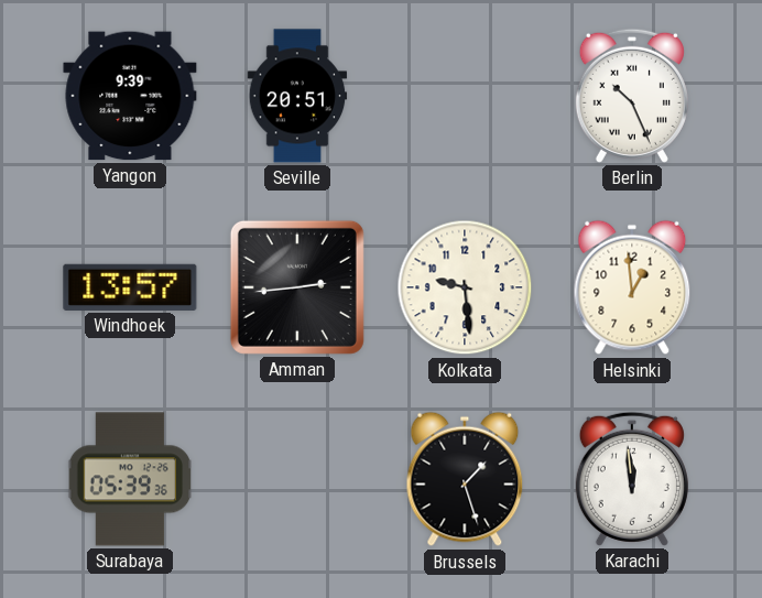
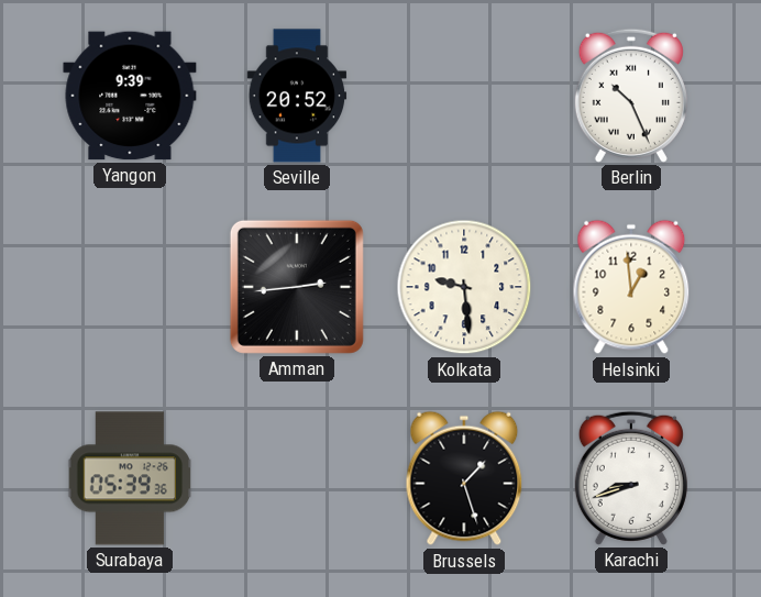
Seville: 20:51 -> 20:52 (297, 96)
Windhoek: 13:57 -> none (130, 287)
Karachi: 11:59 -> 8:42 (631, 478)
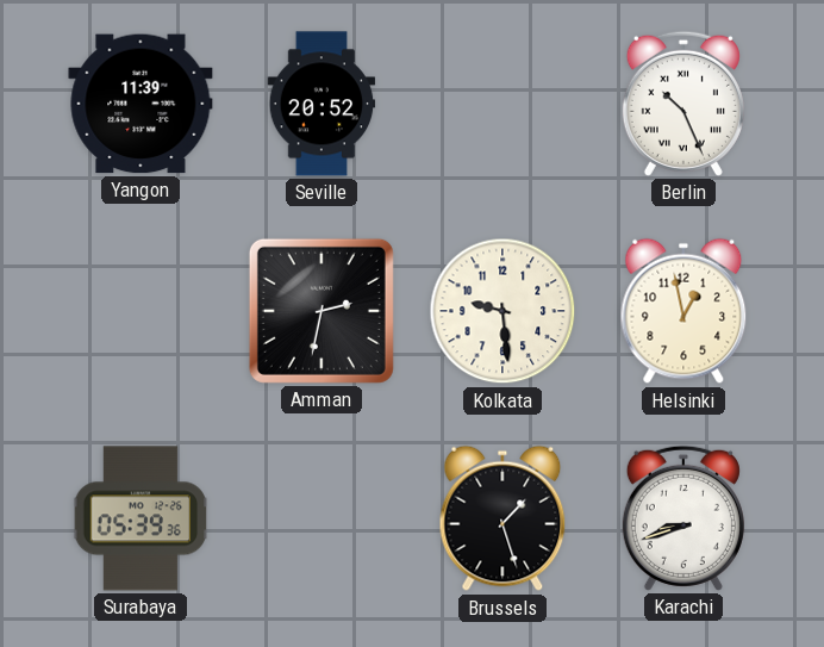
Yangon: 9:39 -> 11:39 (141, 104)
Amman: 2:44 -> 2:32 (322, 311)
Helsinki: 12:59 -> 12:58 (683, 311)
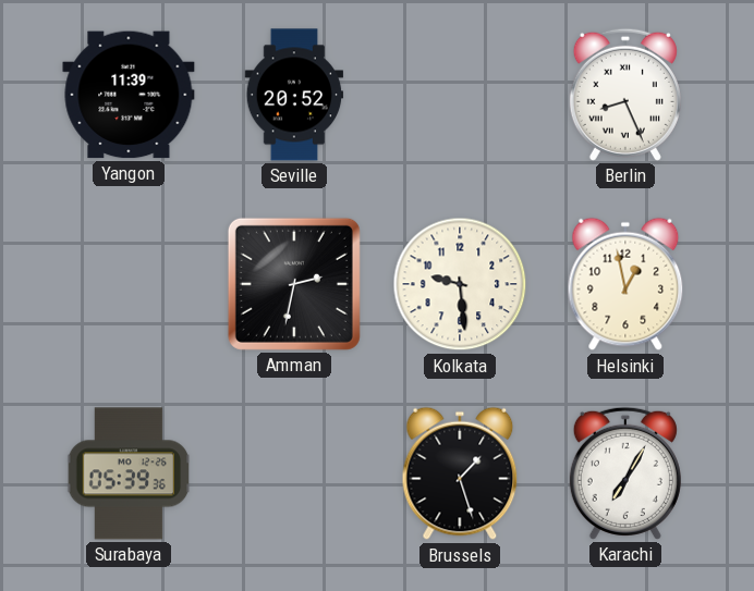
Berlin: 10:26 -> 8:26 (625, 95)
Karachi: 8:42 -> 7:05 (625, 473)
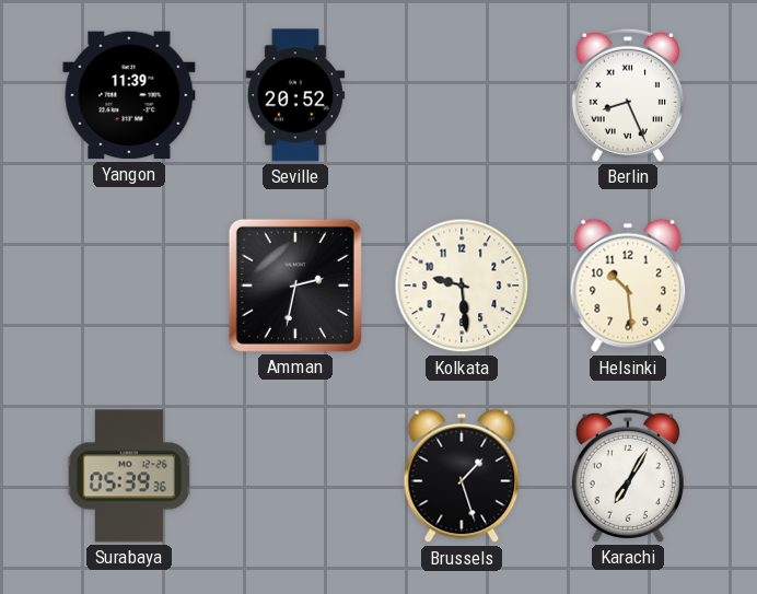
Helsinki: 12:58 -> 10:29 (628, 286)
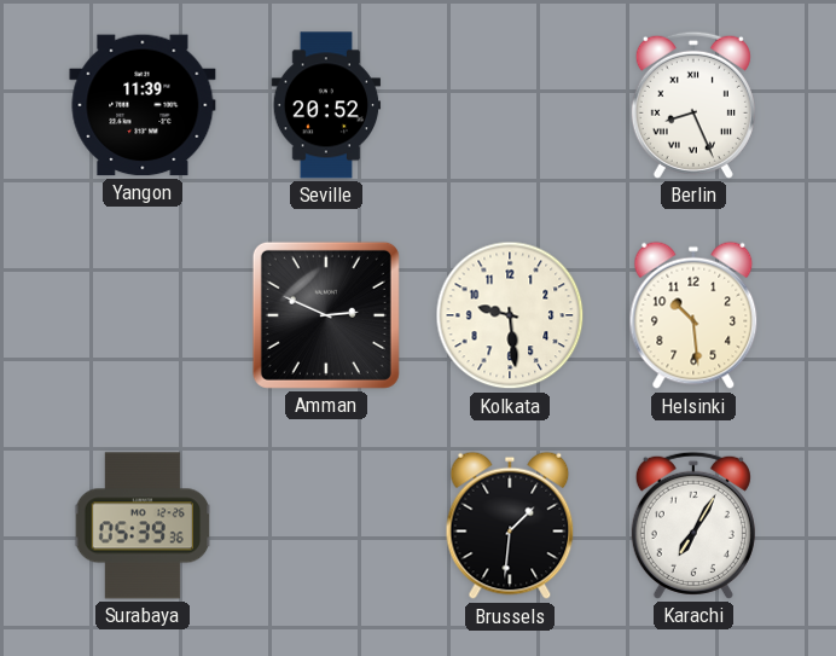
Amman: 2:32 -> 2:49 (326, 315)
Brussels: 1:27 -> 1:31 (510, 526)
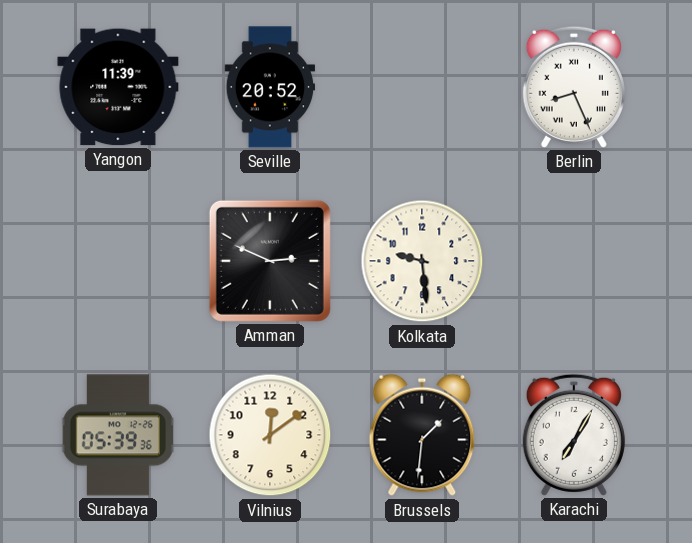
Helsinki: 10:29 -> none (693, 315)
Vilnius: none -> 12:09 (270, 435)
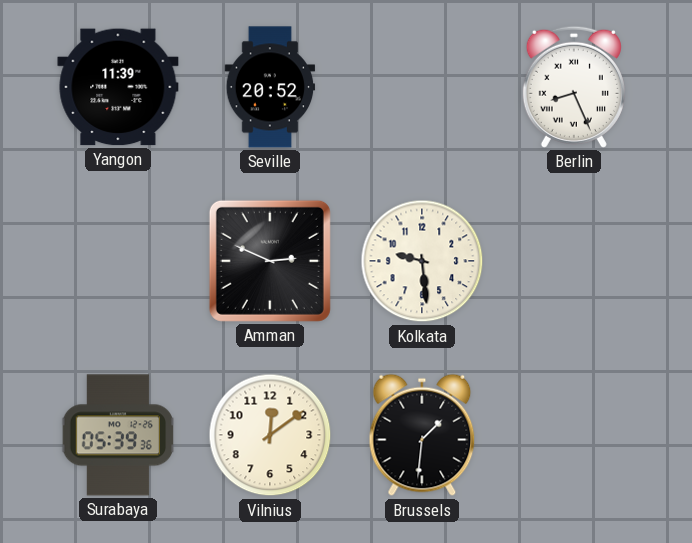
Karachi: 7:05 -> none (574, 435)
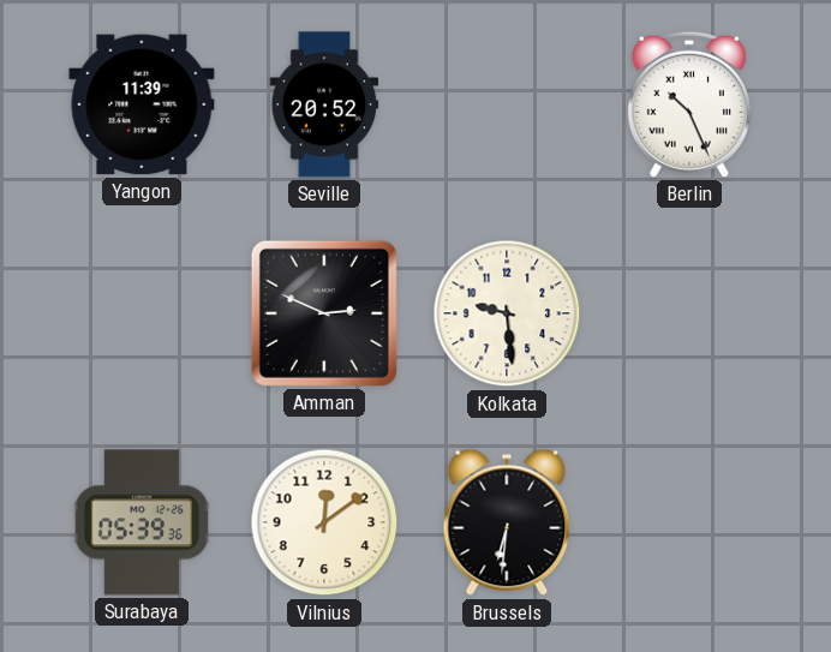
Berlin: 8:26 -> 10:26 (689, 104)
Brussels: 1:31 -> 6:31 (507, 522)
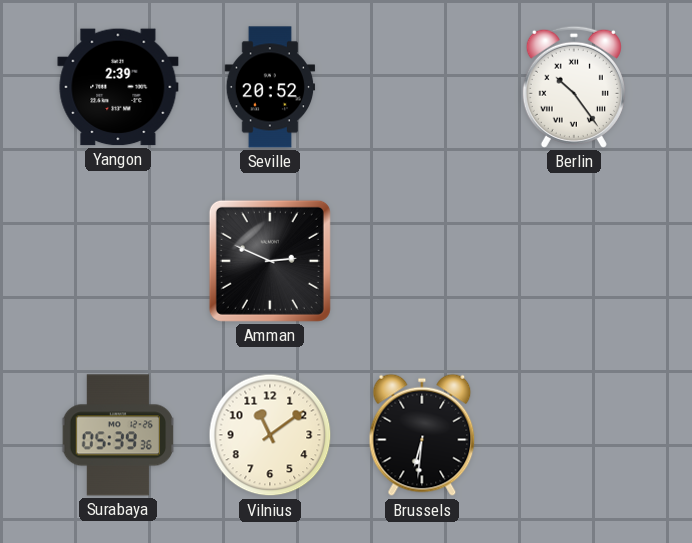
Yangon: 11:39 -> 2:39 (118, 87)
Berlin: 10:26 -> 10:24 (574, 87)
Kolkata: 9:29 -> none (507, 313)
Vilnius: 12:09 -> 11:09 (270, 435)
